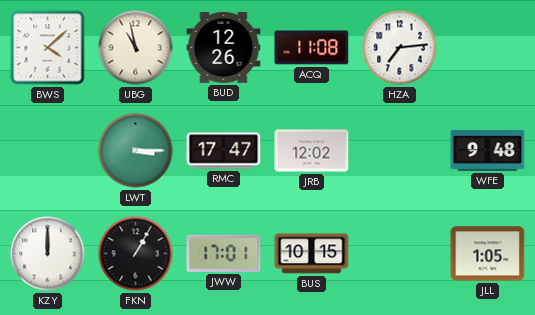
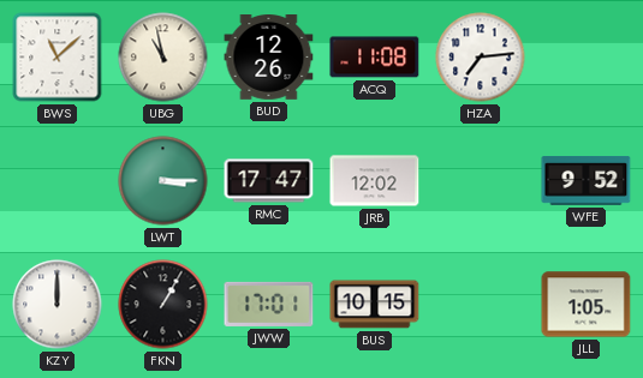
BWS: 4:08 -> 11:08 (58, 58)
WFE: 9:48 -> 9:52 (587, 181)
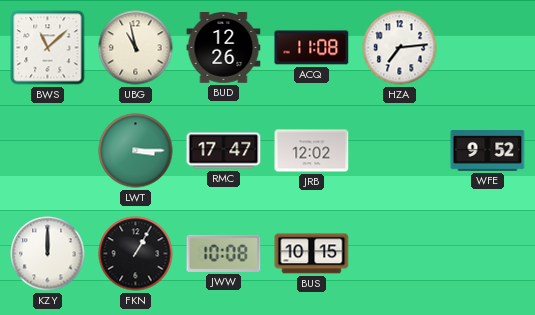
JWW: 17:01 -> 10:08 (224, 253)
JLL: 1:05 -> none (587, 305)
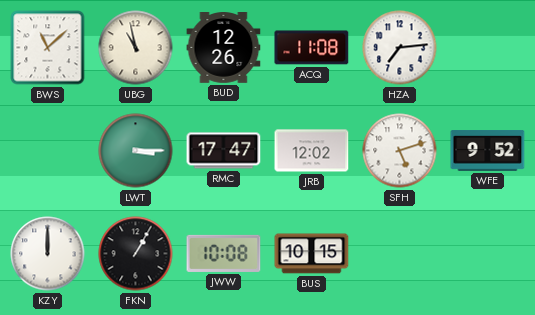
SFH: none -> 5:12 (400, 151)
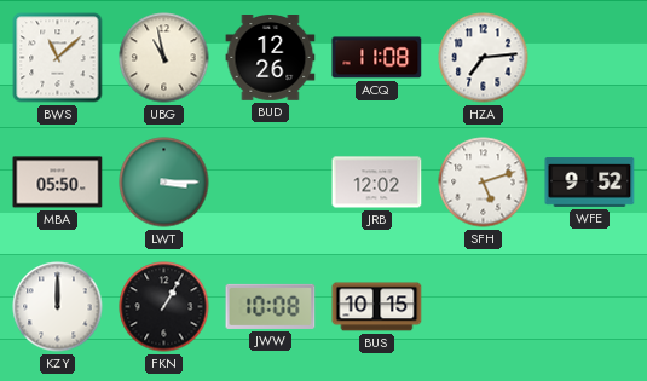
MBA: none -> 05:50 (58, 183)
RMC: 17:47 -> none (224, 151)
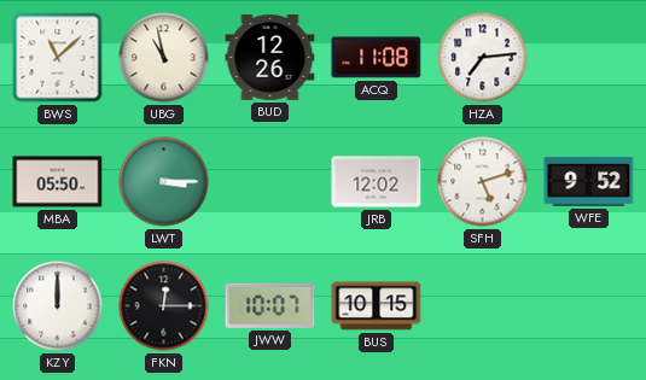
FKN: 1:05 -> 12:15 (164, 306)
JWW: 10:08 -> 10:07 (270, 305)
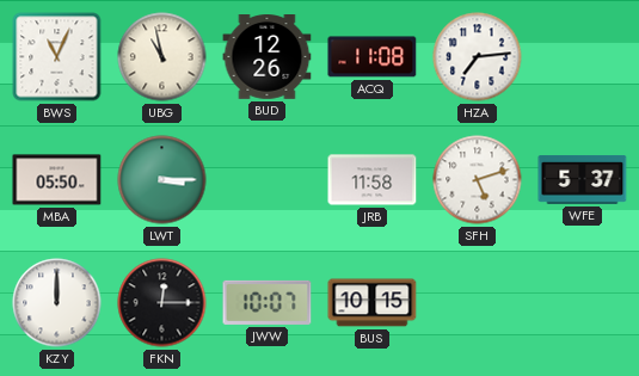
BWS: 11:08 -> 11:04 (57, 57)
JRB: 12:02 -> 11:58 (373, 180)
WFE: 9:52 -> 5:37 (583, 180)
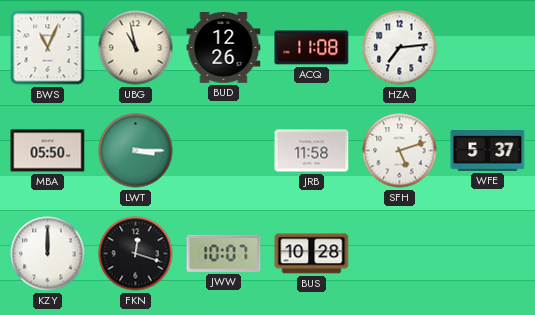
FKN: 12:15 -> 12:18 (136, 254)
BUS: 10:15 -> 10:28 (312, 254)
